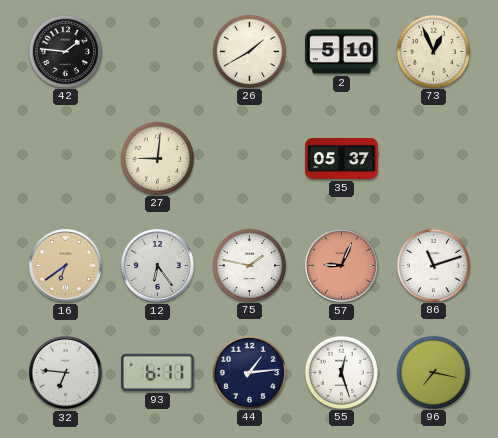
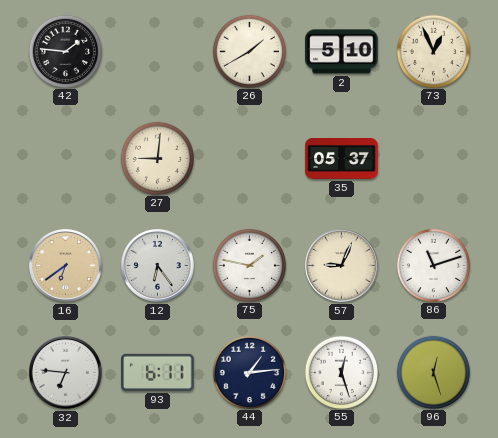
57 dial: salmon -> cream (342, 266)
96: 7:17 -> 12:27 (433, 372)
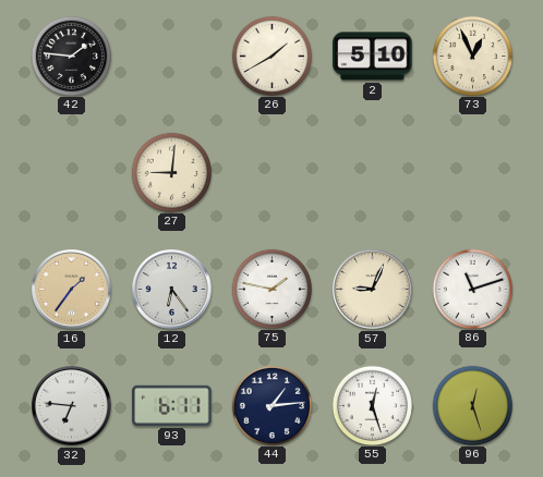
35: 05:37 -> none (342, 159)
16: 6:39 -> 1:36 (72, 290)
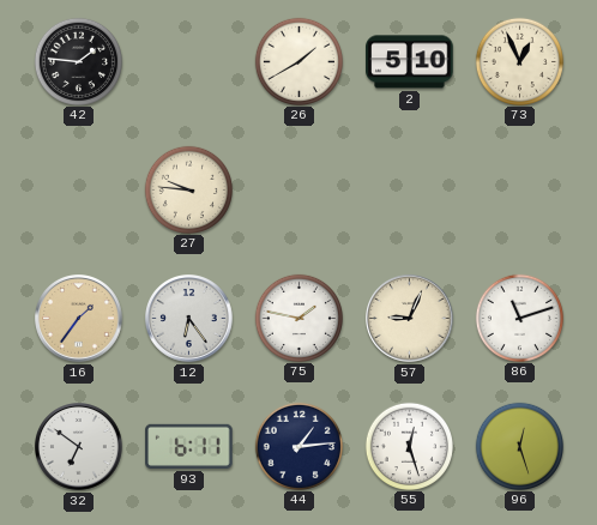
27: 9:01 -> 9:46 (188, 189)
32: 6:46 -> 6:51 (79, 447)
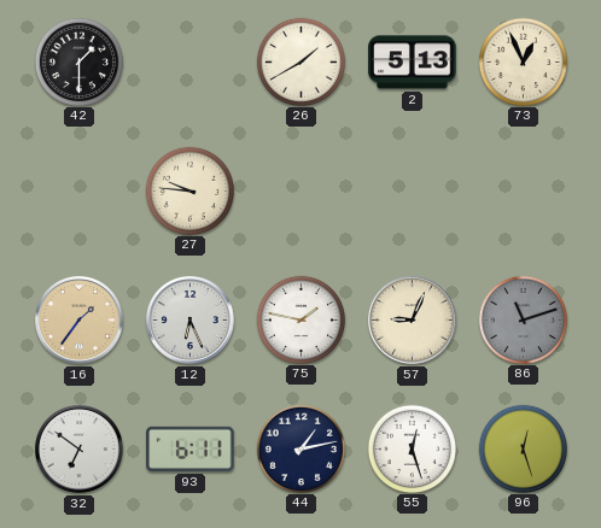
42: 1:46 -> 1:30 (78, 61)
2: 5:10 -> 5:13 (413, 63)
12: 6:24 -> 6:26 (191, 321)
86 dial: white -> grey (523, 319)
44: 1:14 -> 1:13 (300, 448)
